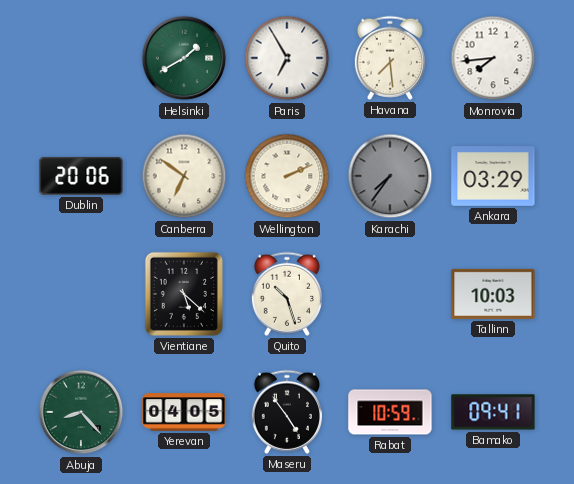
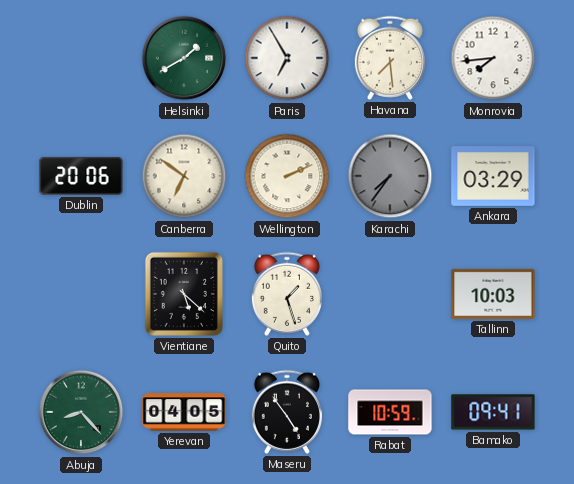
Quito: 10:27 -> 1:27 (287, 294)
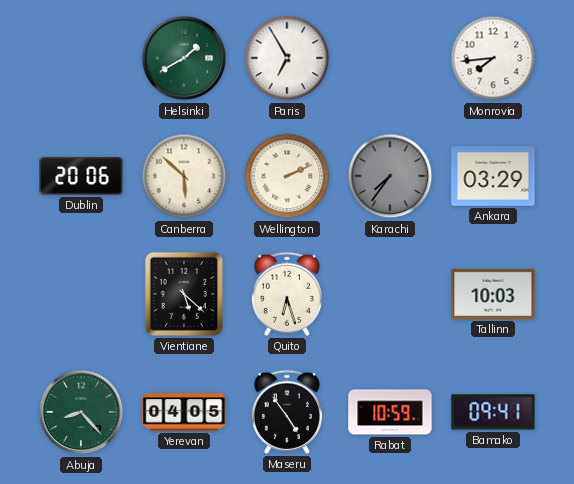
Havana: 7:29 -> none (390, 58)
Canberra: 6:51 -> 5:52 (184, 176)
Quito: 1:27 -> 6:27 (287, 294)
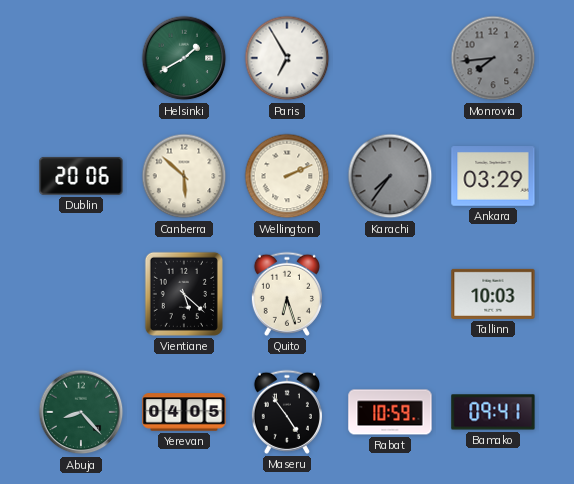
Monrovia dial: white -> grey (493, 58)
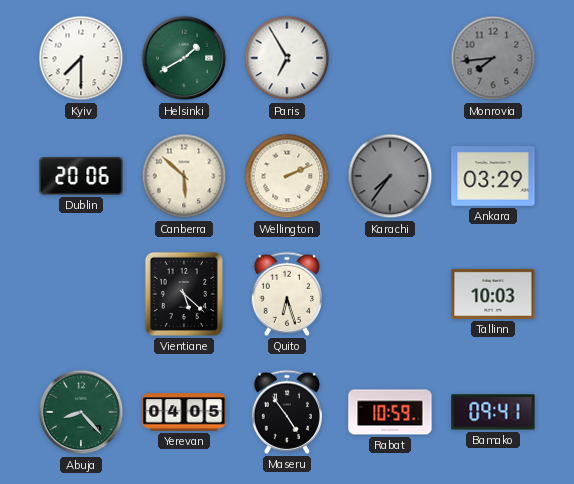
Kyiv: none -> 7:30 (81, 58)
